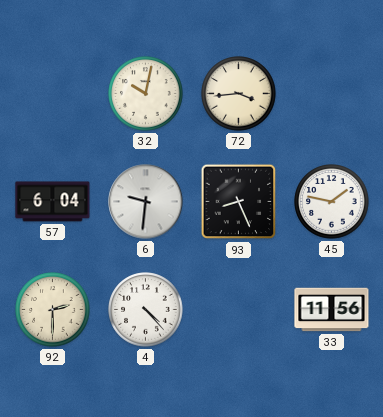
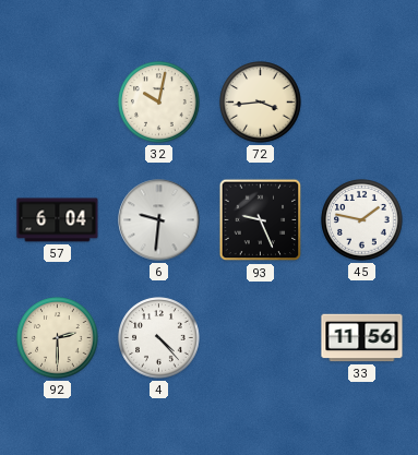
93: 8:26 -> 9:26 (261, 220)
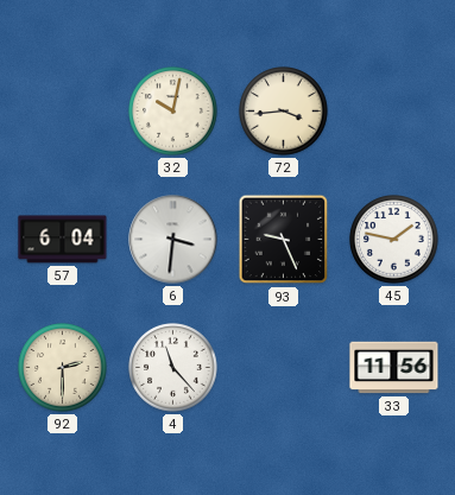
6: 9:31 -> 3:31 (173, 240)
4: 4:23 -> 11:23 (173, 368)
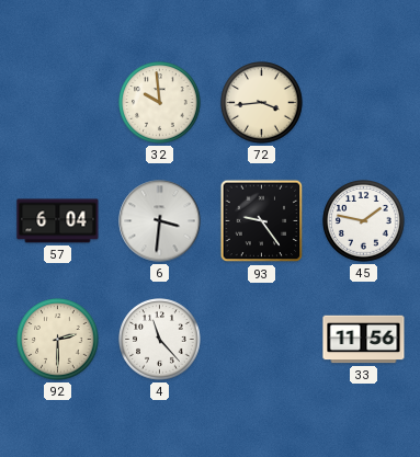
32: 10:02 -> 9:59 (160, 103)
93: 9:26 -> 9:24 (262, 221)
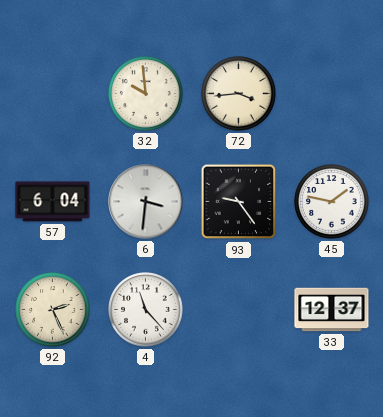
92: 2:30 -> 2:26 (53, 310)
33: 11:56 -> 12:37 (332, 310)
